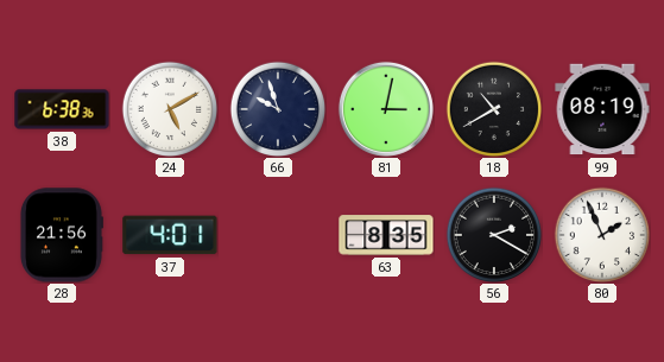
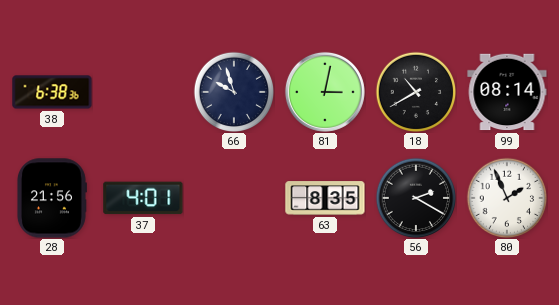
24: 5:10 -> none (170, 109)
99: 08:19 -> 08:14 (507, 92)
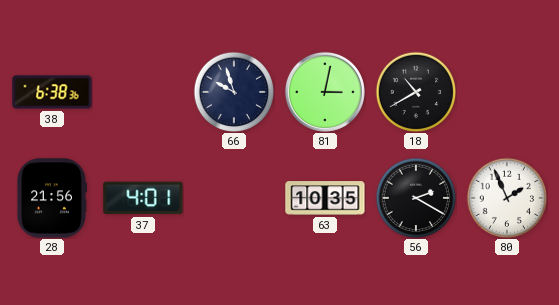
99: 08:14 -> none (507, 92)
63: 8:35 -> 10:35 (325, 198)
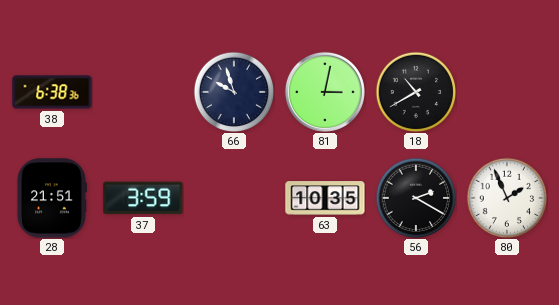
28: 21:56 -> 21:51 (51, 198)
37: 4:01 -> 3:59 (143, 198)
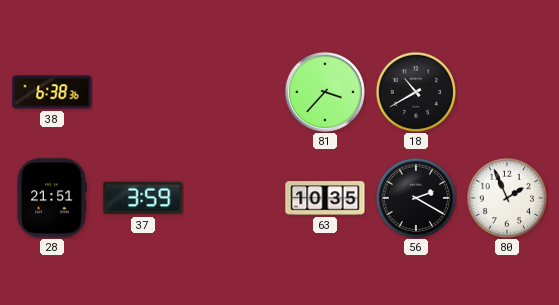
66: 9:57 -> none (234, 92)
81: 3:02 -> 3:37 (325, 92)
